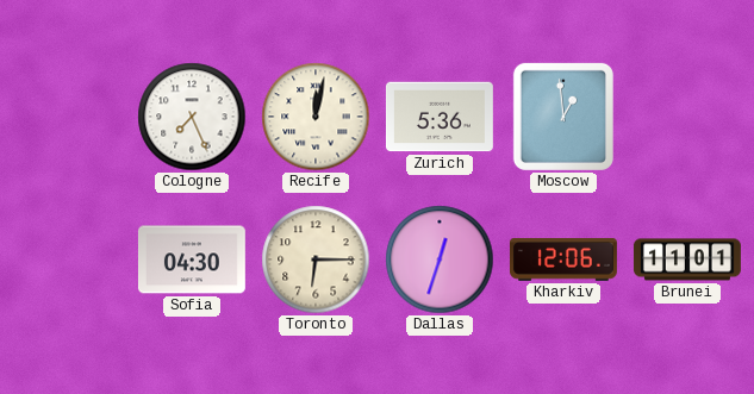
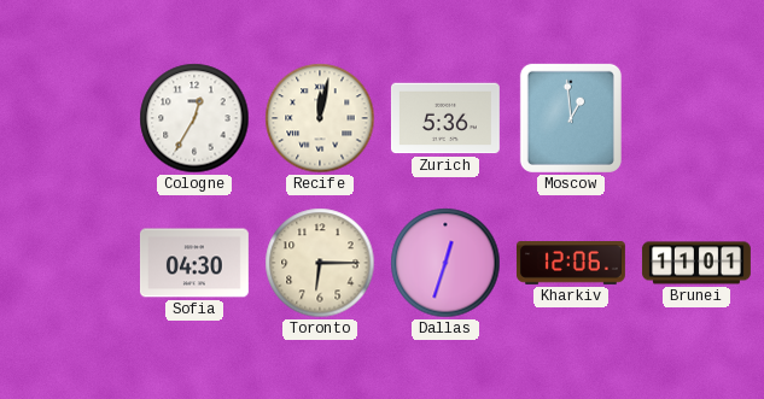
Cologne: 7:26 -> 12:35 (194, 118)
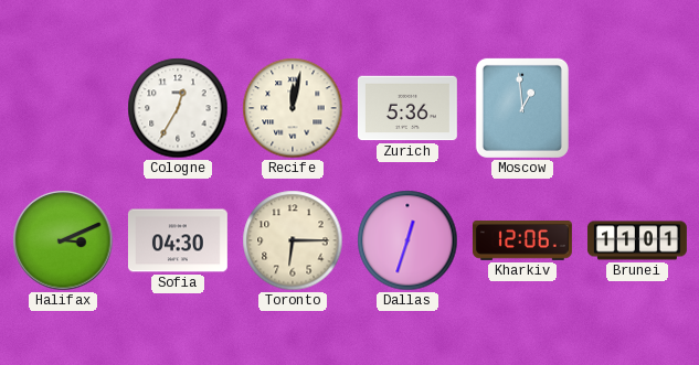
Halifax: none -> 3:11 (63, 240)
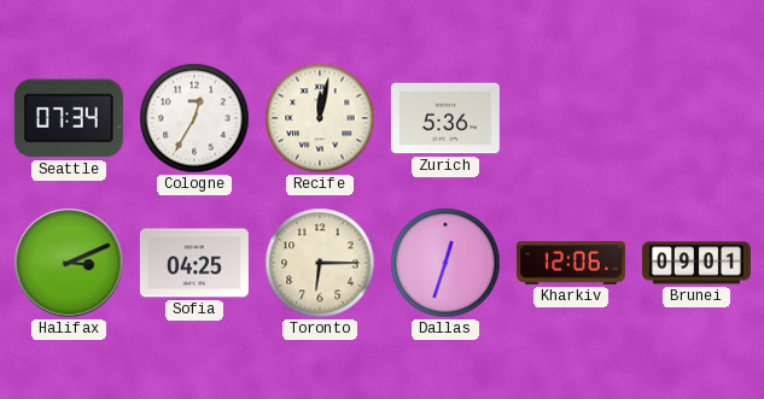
Seattle: none -> 07:34 (69, 118)
Moscow: 12:59 -> none (522, 108)
Sofia: 04:30 -> 04:25 (194, 263)
Brunei: 11:01 -> 09:01 (696, 263)
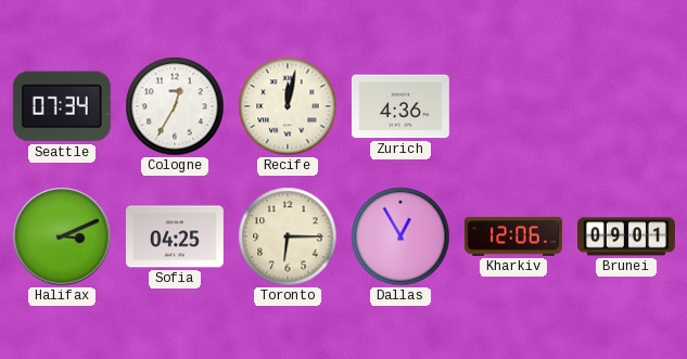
Zurich: 5:36 -> 4:36 (400, 106)
Dallas: 12:33 -> 12:55 (400, 236)
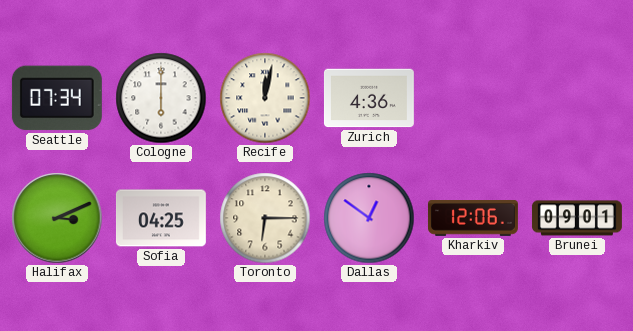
Cologne: 12:35 -> 6:00 (161, 98)
Dallas: 12:55 -> 12:51 (369, 218)
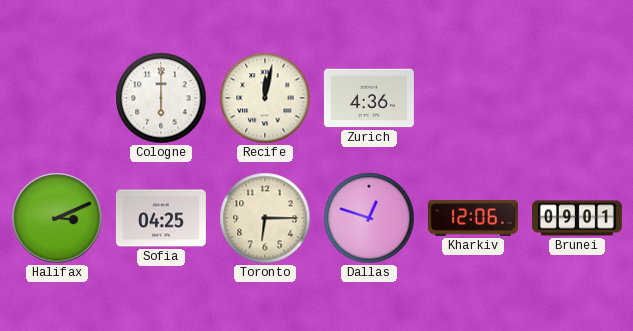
Seattle: 07:34 -> none (57, 98)
Dallas: 12:51 -> 12:48 (369, 218)
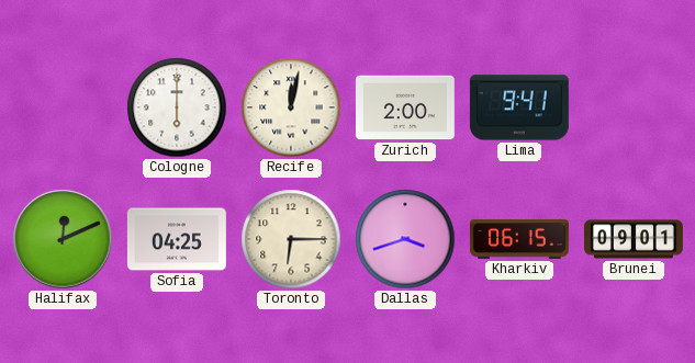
Zurich: 4:36 -> 2:00 (405, 107)
Lima: none -> 9:41 (519, 107)
Halifax: 3:11 -> 12:11 (63, 239)
Dallas: 12:48 -> 3:42 (405, 239)
Kharkiv: 12:06 -> 06:15 (519, 240)
